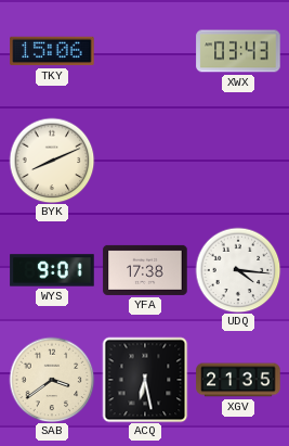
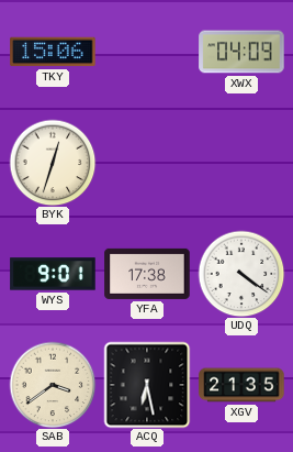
XWX: 03:43 -> 04:09 (241, 52)
BYK: 8:11 -> 12:33 (53, 163)
UDQ: 4:16 -> 4:21 (241, 274)
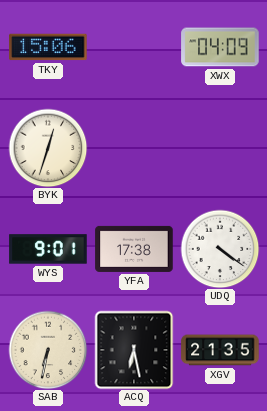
SAB: 3:39 -> 6:32 (48, 350)
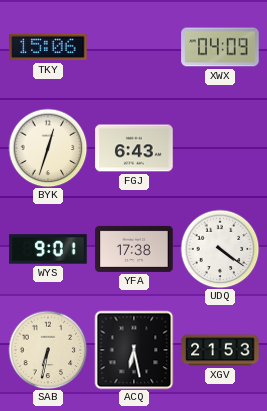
FGJ: none -> 6:43 (134, 148)
XGV: 21:35 -> 21:53 (220, 350)
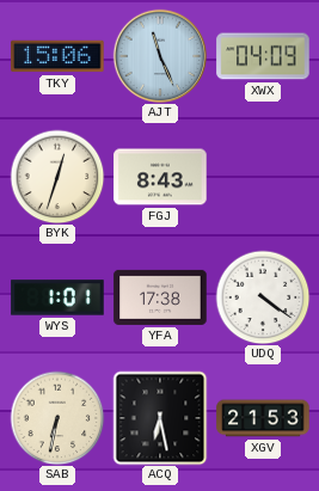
AJT: none -> 11:26 (160, 56)
FGJ: 6:43 -> 8:43 (160, 177)
WYS: 9:01 -> 1:01 (57, 297)
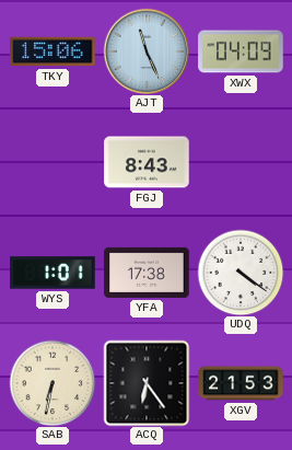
BYK: 12:33 -> none (57, 177)
ACQ: 6:28 -> 6:24 (147, 383)
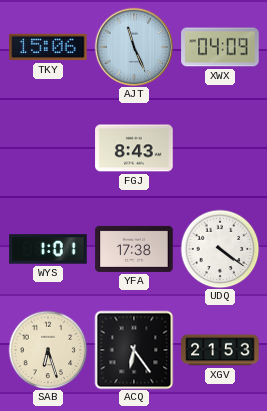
SAB: 6:32 -> 6:27 (48, 350)
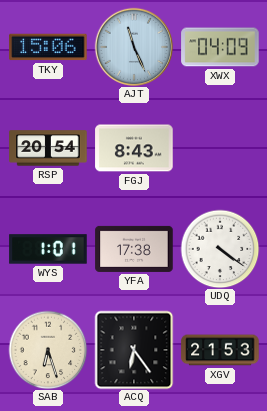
RSP: none -> 20:54 (48, 148)
